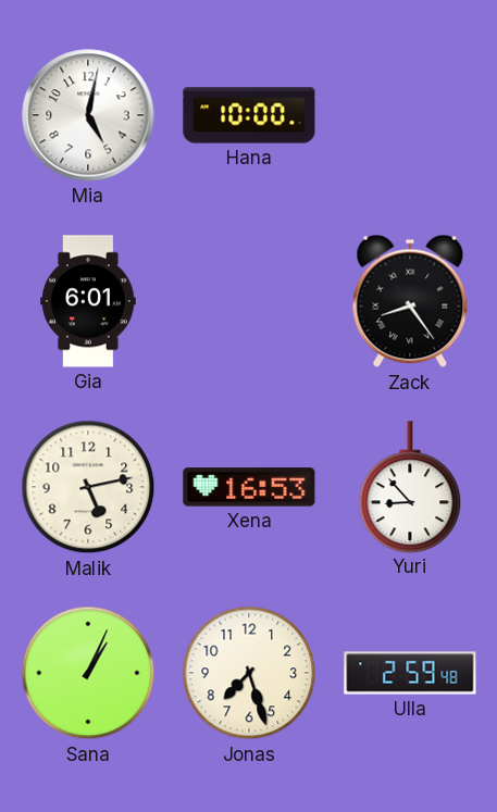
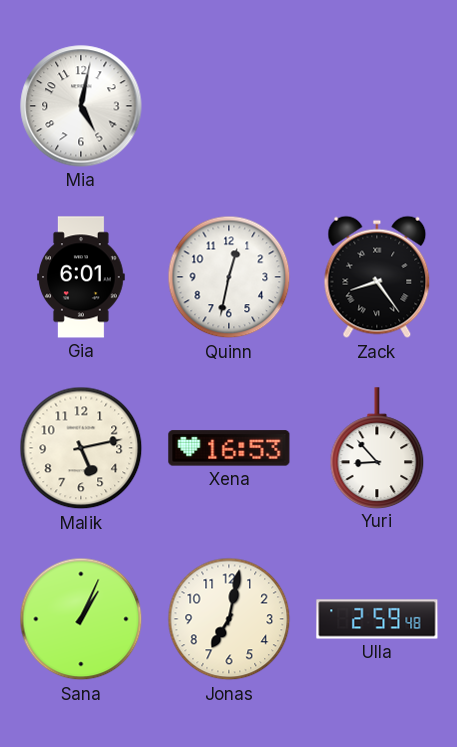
Hana: 10:00 -> none (249, 115)
Quinn: none -> 12:32 (229, 277)
Jonas: 7:27 -> 7:02 (229, 619)
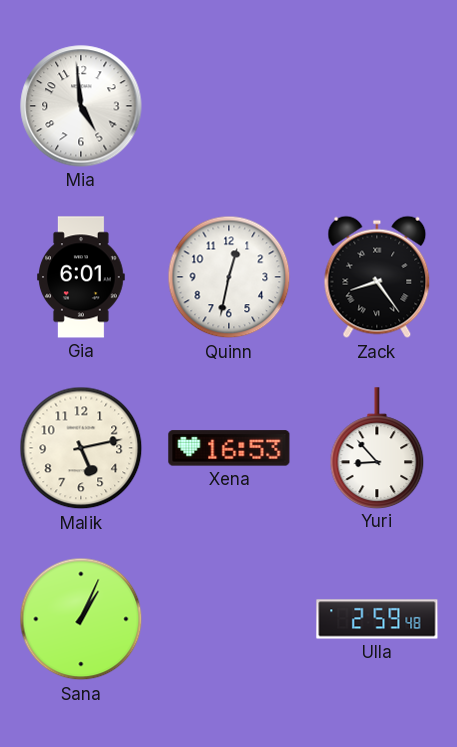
Mia: 5:02 -> 4:59 (81, 106)
Jonas: 7:02 -> none (229, 619)
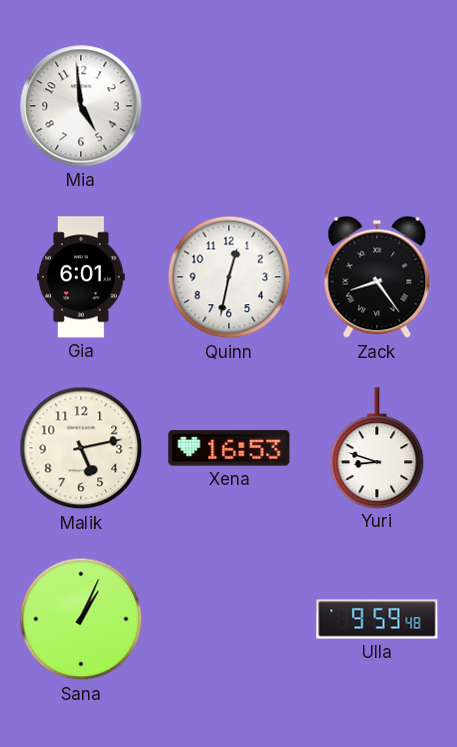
Yuri: 8:53 -> 8:48 (377, 448)
Ulla: 2:59 -> 9:59 (377, 619)
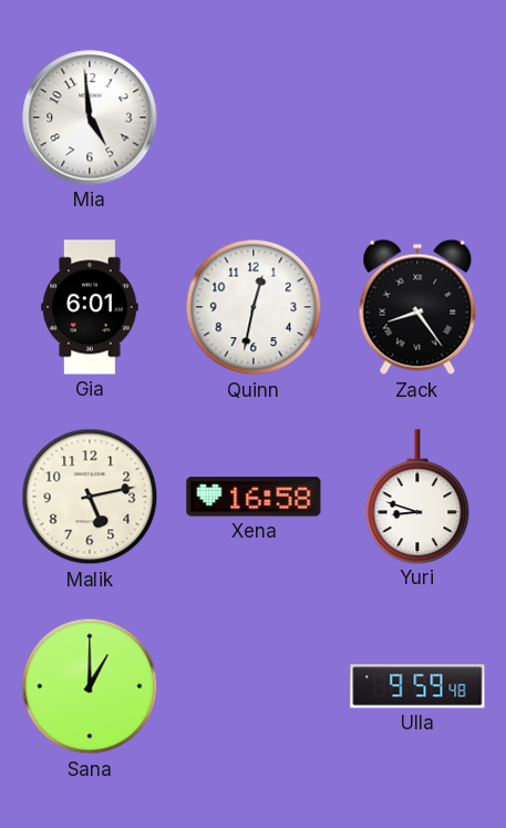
Xena: 16:53 -> 16:58 (254, 497)
Sana: 1:04 -> 1:00 (90, 686)
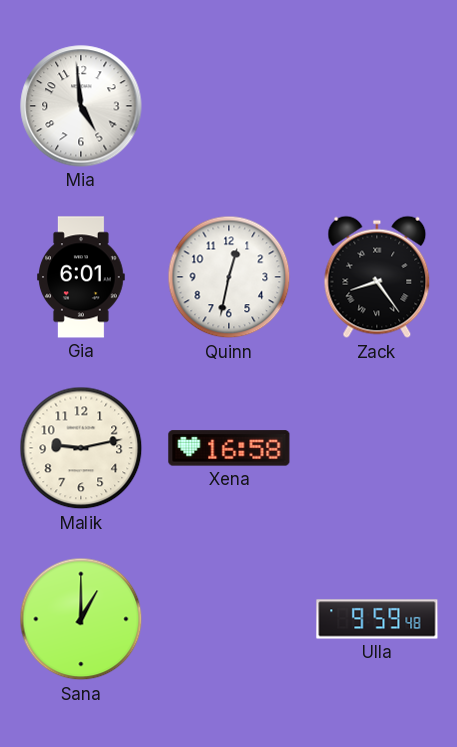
Malik: 5:13 -> 9:13 (81, 448)
Yuri: 8:48 -> none (417, 497)
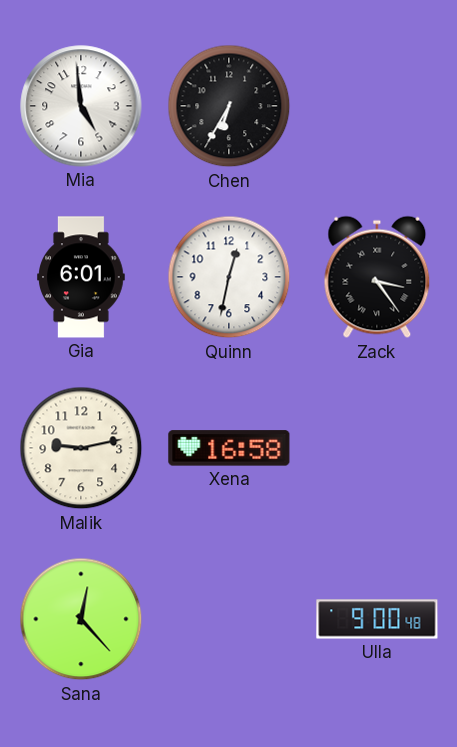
Chen: none -> 6:35 (229, 106)
Zack: 8:24 -> 3:24 (377, 277)
Sana: 1:00 -> 12:23 (81, 619)
Ulla: 9:59 -> 9:00 (377, 619)
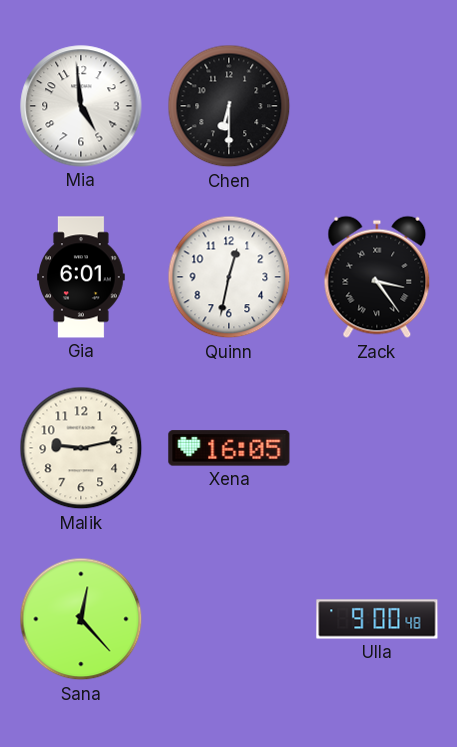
Chen: 6:35 -> 6:30 (229, 106)
Xena: 16:58 -> 16:05 (229, 448)
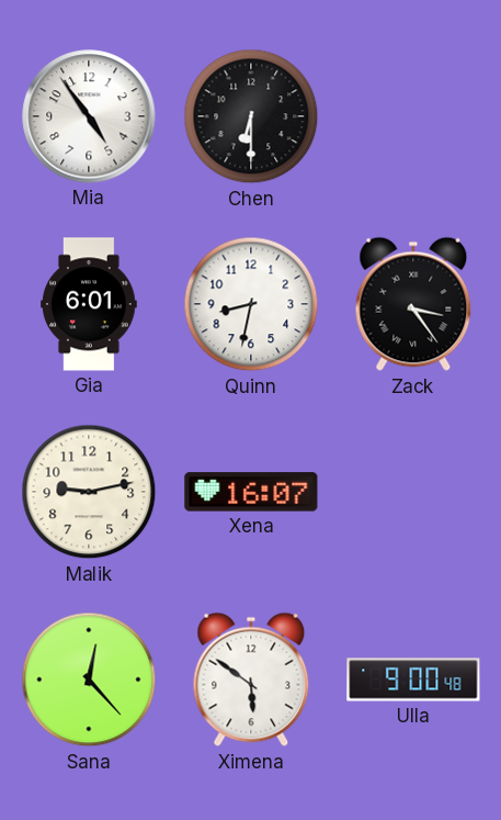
Mia: 4:59 -> 4:54 (89, 116)
Quinn: 12:32 -> 8:32 (251, 304)
Xena: 16:05 -> 16:07 (251, 492)
Ximena: none -> 5:51 (251, 679)
